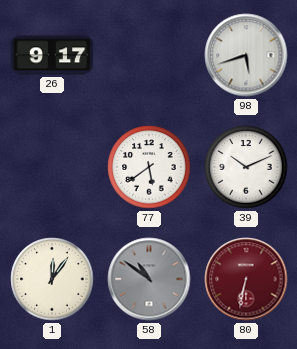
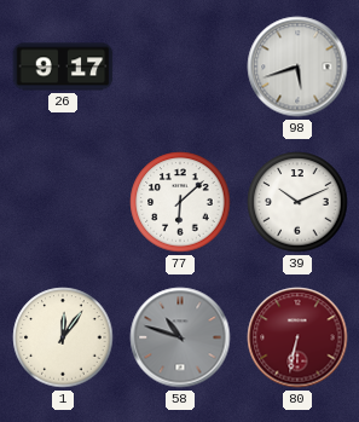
77: 5:39 -> 6:08 (180, 202)
58: 10:51 -> 10:48 (180, 337)
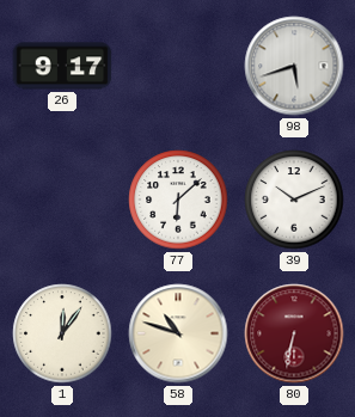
58 dial: grey -> cream (178, 333)
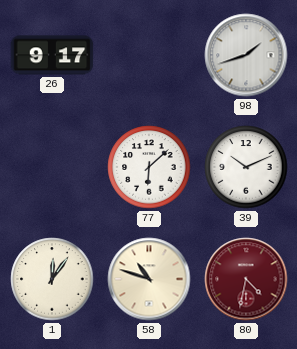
98: 5:42 -> 1:42 (246, 55)
80: 6:32 -> 4:32 (246, 279)
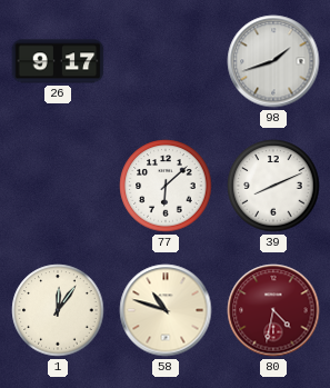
39: 10:11 -> 8:11 (273, 186)
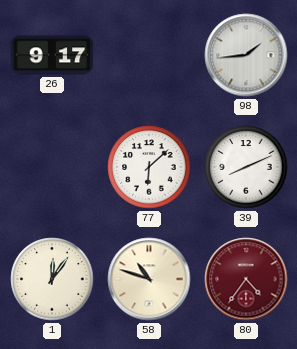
98: 1:42 -> 1:44 (246, 55)
80: 4:32 -> 4:36 (246, 279)
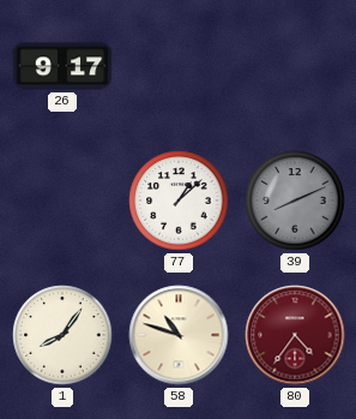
98: 1:44 -> none (246, 55)
77: 6:08 -> 1:08 (179, 200)
39 dial: white -> grey (295, 200)
1: 12:06 -> 8:06 (62, 335)
